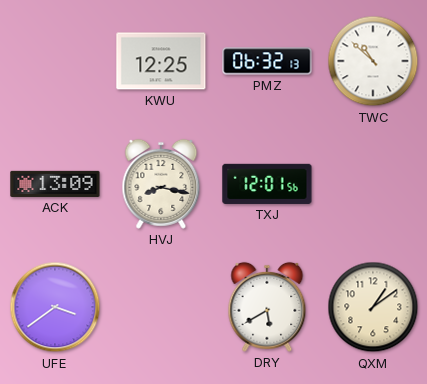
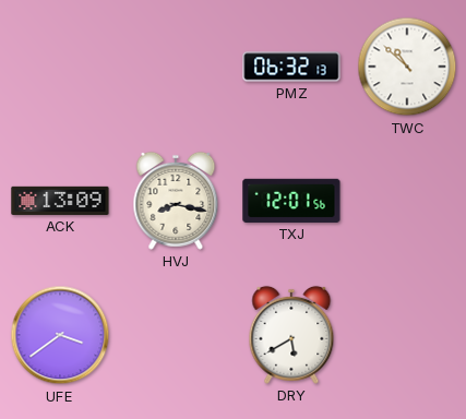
KWU: 12:25 -> none (161, 61)
QXM: 1:09 -> none (373, 307)
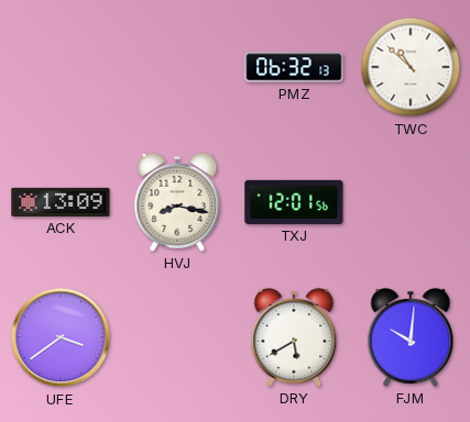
FJM: none -> 10:01 (411, 337)
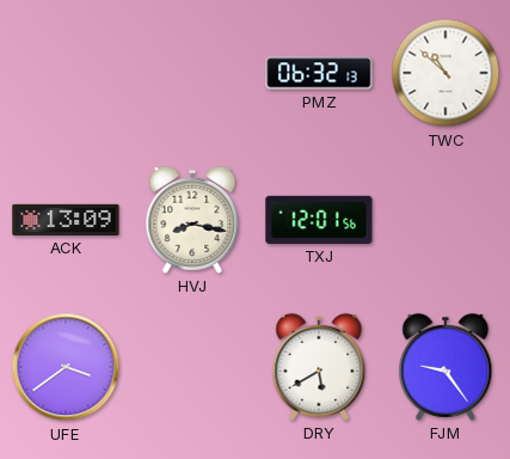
FJM: 10:01 -> 9:24 (446, 367)
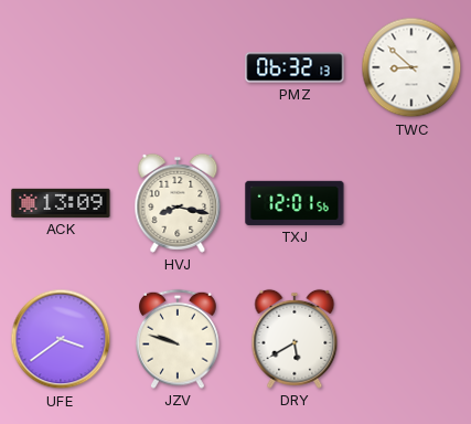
TWC: 10:52 -> 8:52 (411, 67)
JZV: none -> 9:48 (179, 339)
FJM: 9:24 -> none (446, 367)
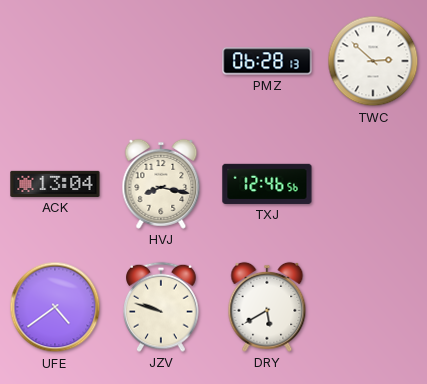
PMZ: 06:32 -> 06:28 (267, 61)
TWC: 8:52 -> 2:52 (373, 61)
ACK: 13:09 -> 13:04 (55, 184)
TXJ: 12:01 -> 12:46 (267, 184)
UFE: 3:39 -> 4:39 (55, 307)
